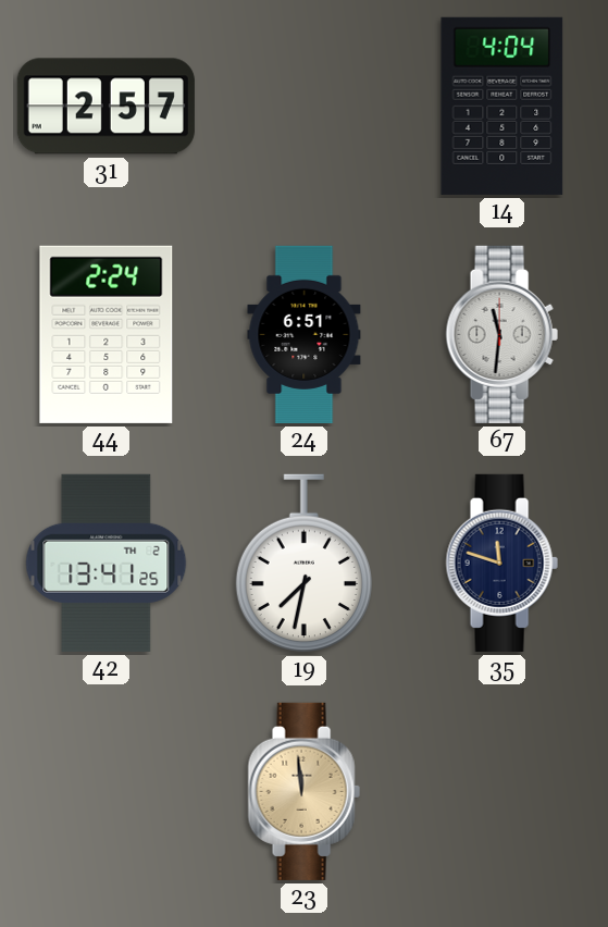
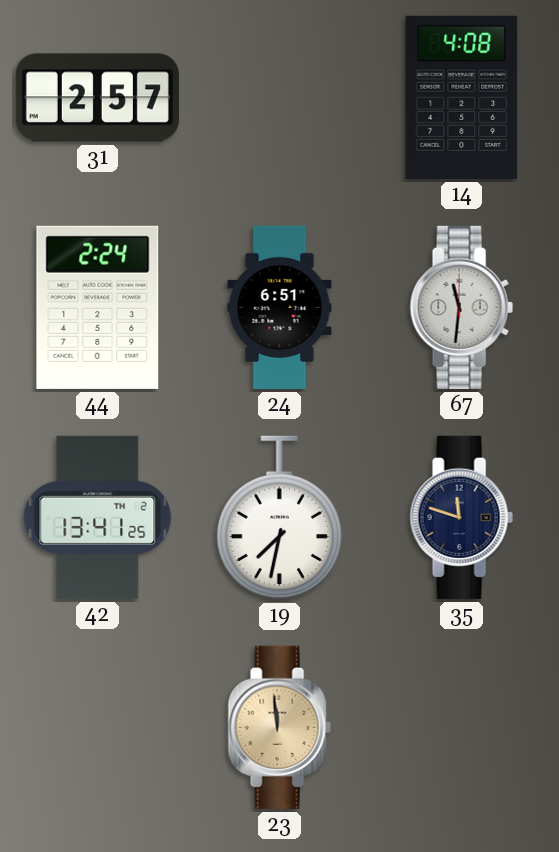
14: 4:04 -> 4:08 (462, 97)
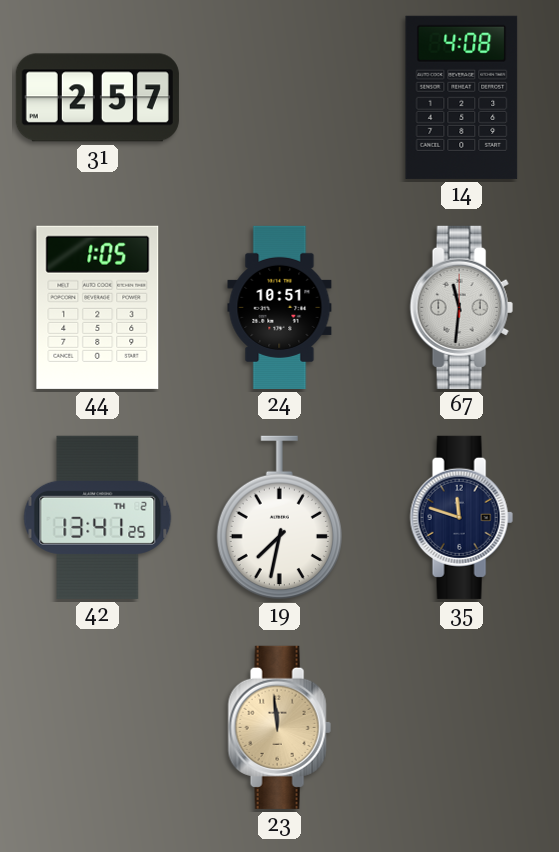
44: 2:24 -> 1:05 (98, 307)
24: 6:51 -> 10:51 (280, 307)
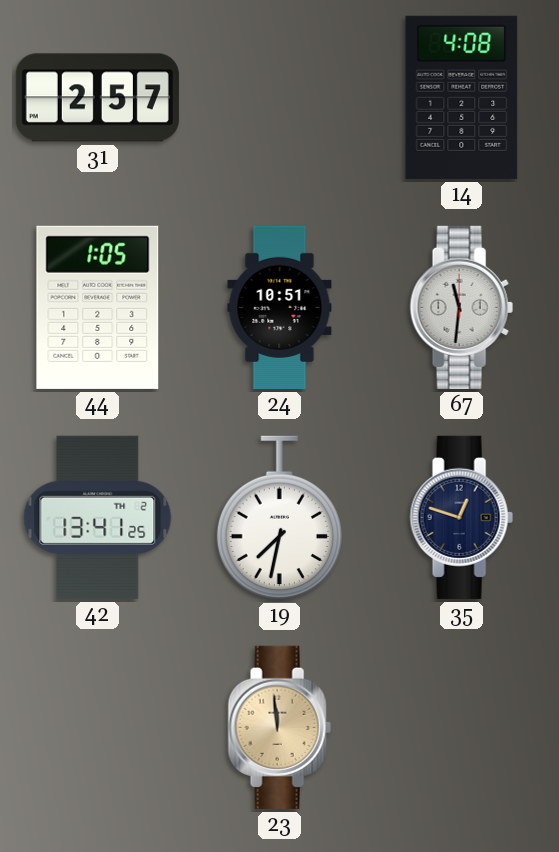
35: 11:48 -> 12:48 (461, 517)
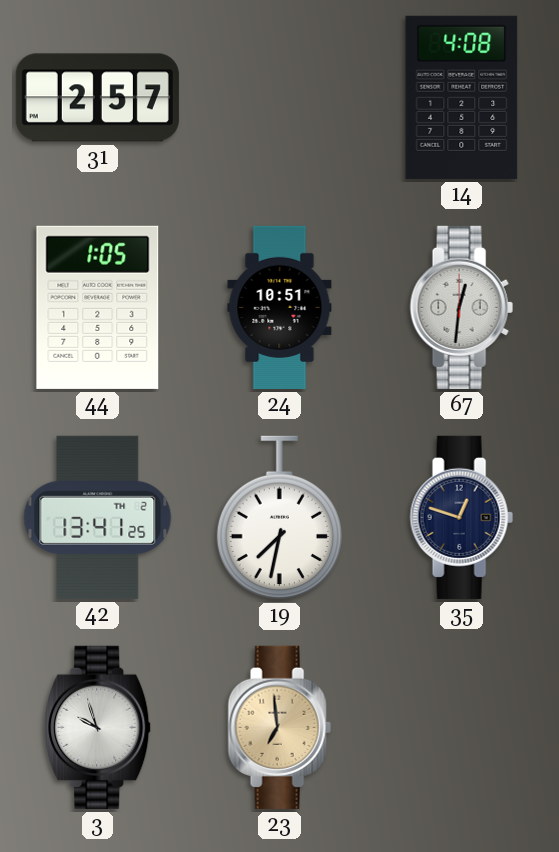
67: 11:31 -> 12:31 (461, 307)
3: none -> 9:57 (98, 727)
23: 11:59 -> 6:59 (279, 727)
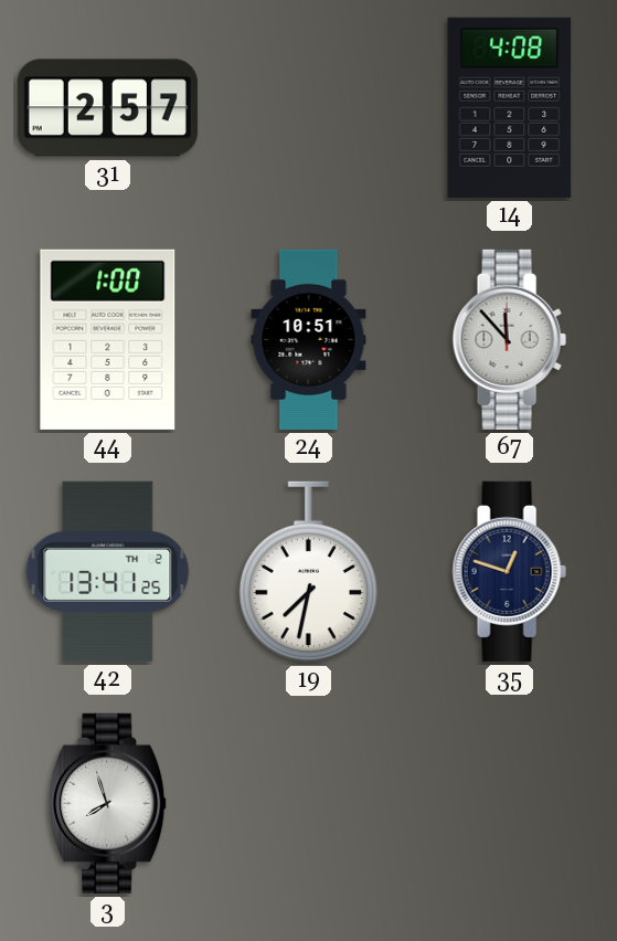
44: 1:05 -> 1:00 (108, 339)
67: 12:31 -> 11:53 (509, 339)
3: 9:57 -> 7:57 (108, 803)
23: 6:59 -> none (279, 727)
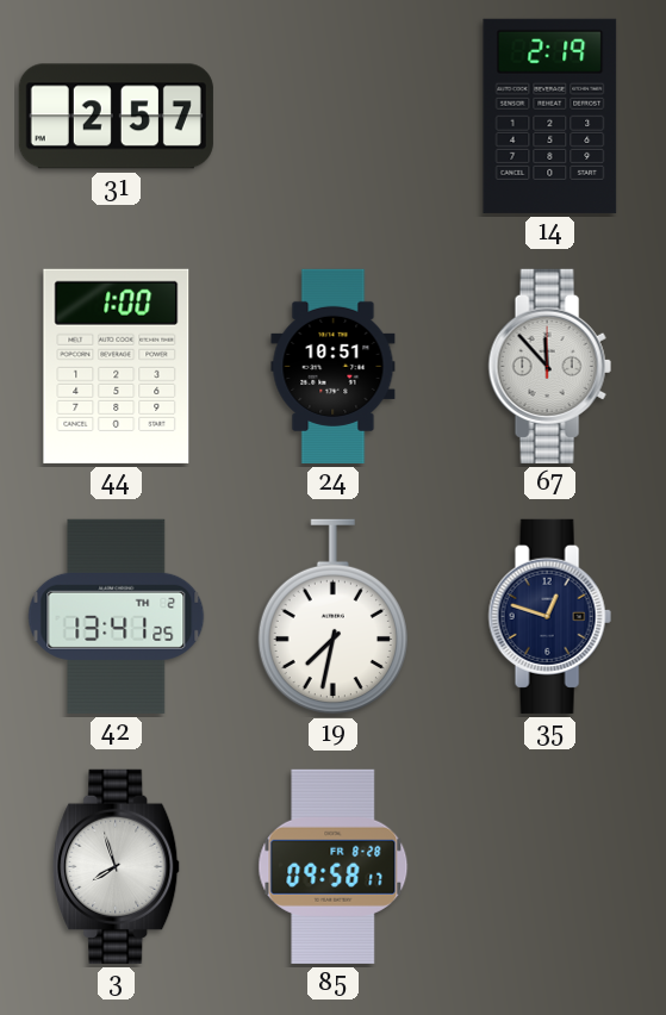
14: 4:08 -> 2:19 (550, 116)
85: none -> 09:58 (334, 866)
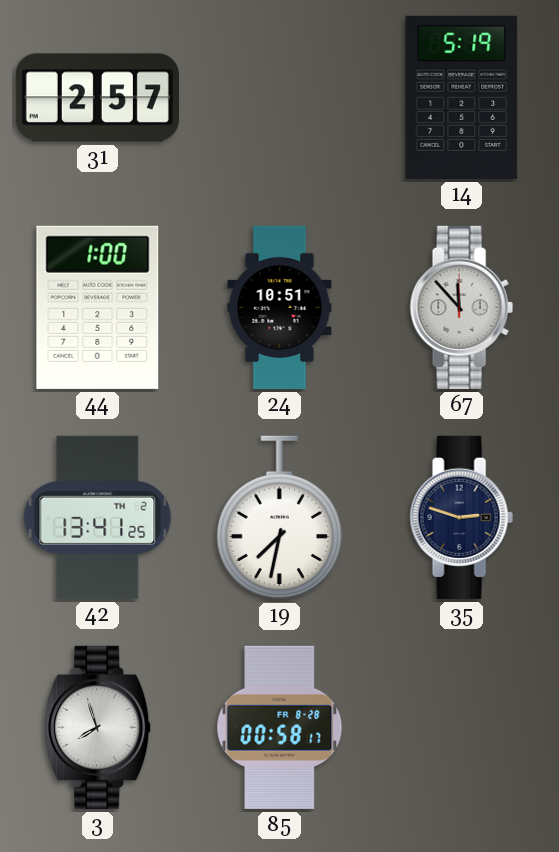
14: 2:19 -> 5:19 (462, 97)
35: 12:48 -> 2:48 (461, 517)
85: 09:58 -> 00:58 (280, 727)
